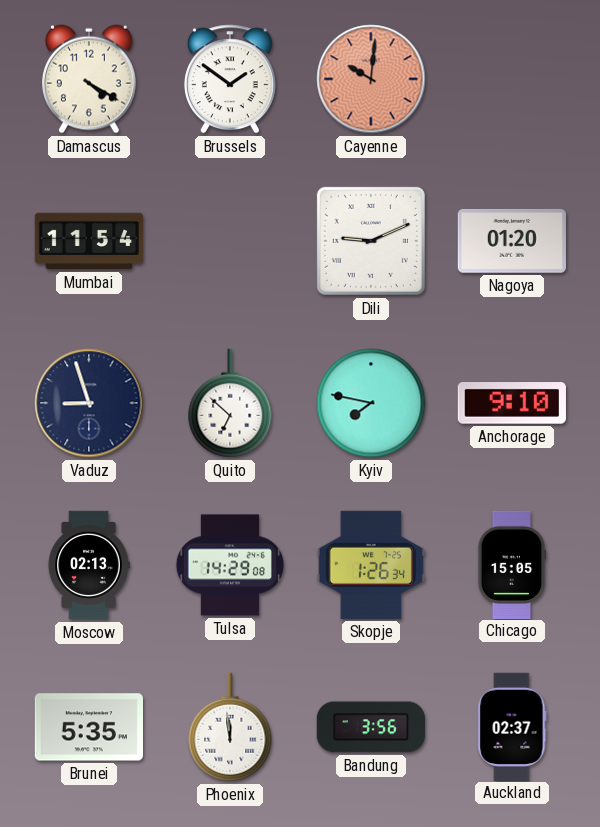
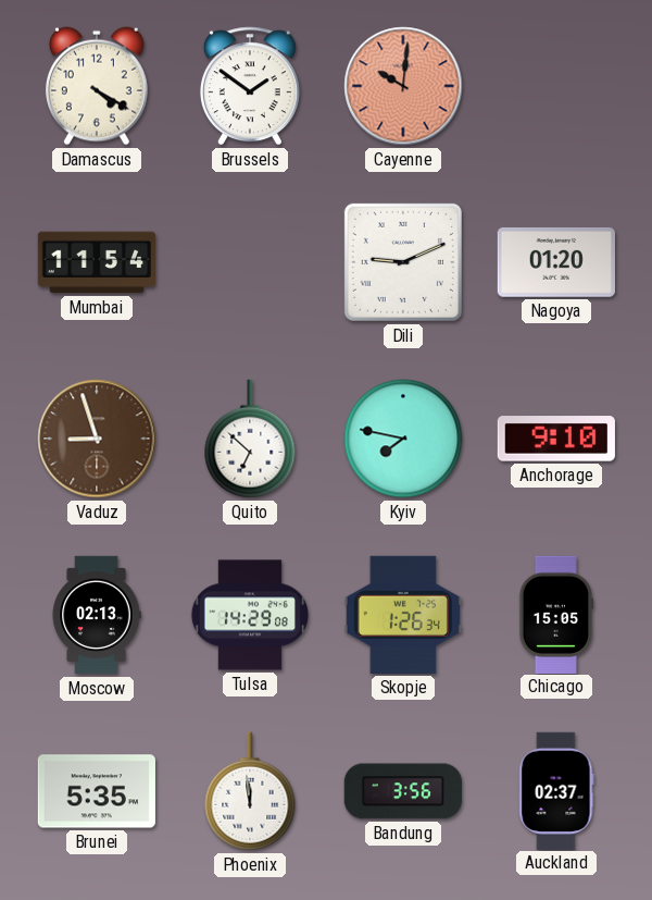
Vaduz dial: navy -> brown (97, 439)
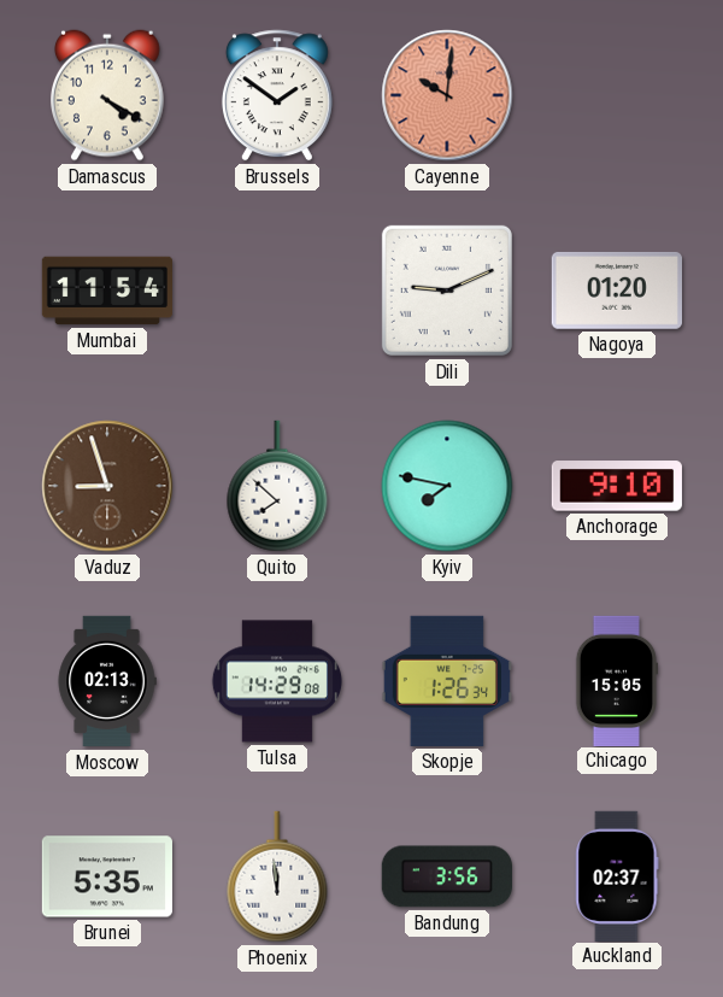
Quito: 6:52 -> 7:52 (277, 486)
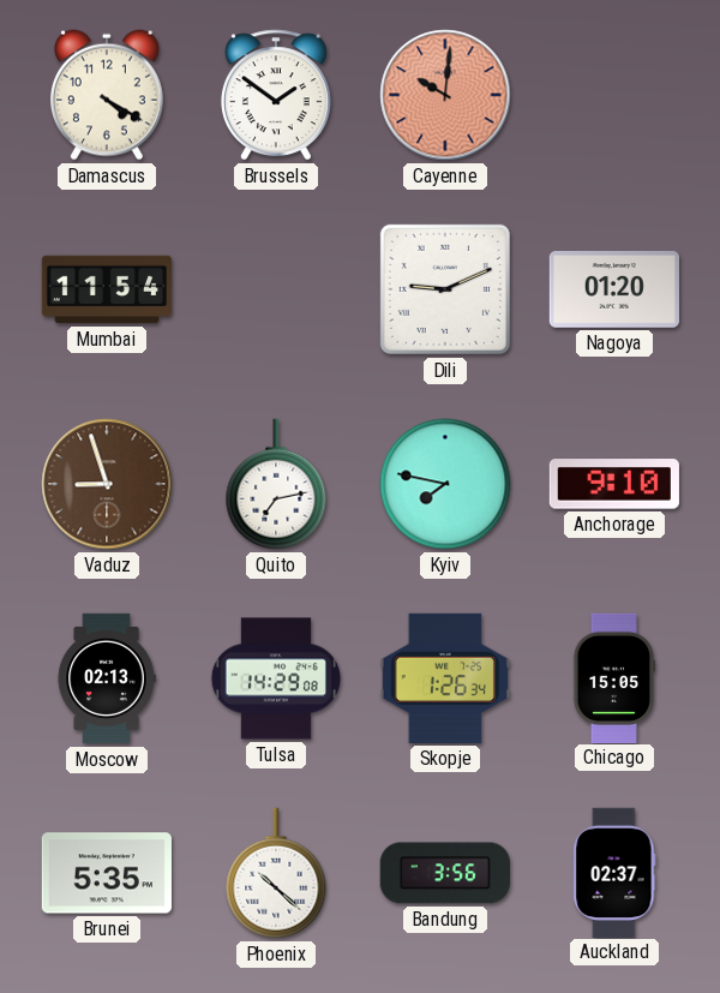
Quito: 7:52 -> 7:13 (276, 484)
Phoenix: 11:59 -> 10:22 (276, 873)
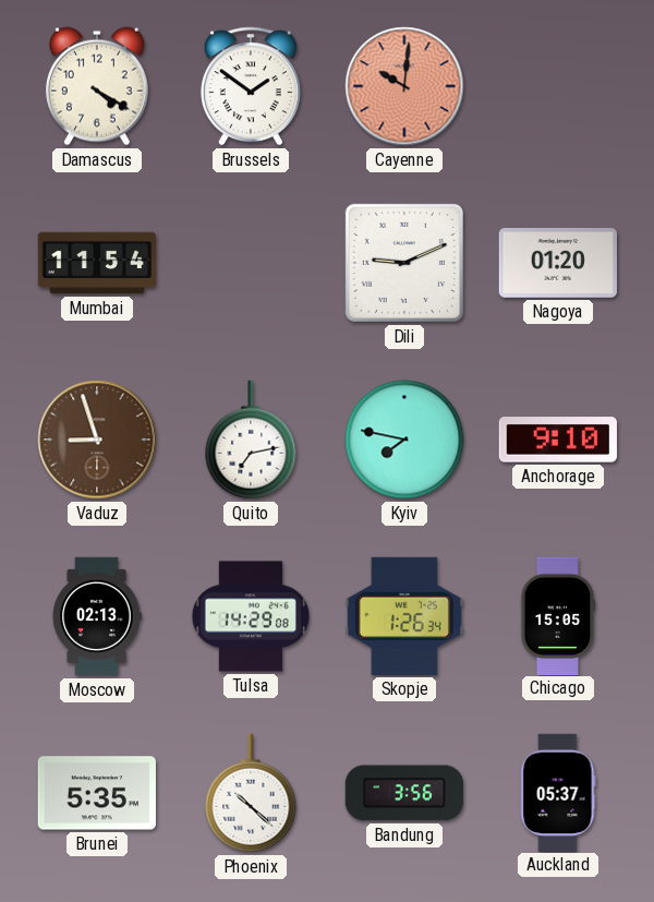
Auckland: 02:37 -> 05:37 (558, 792)
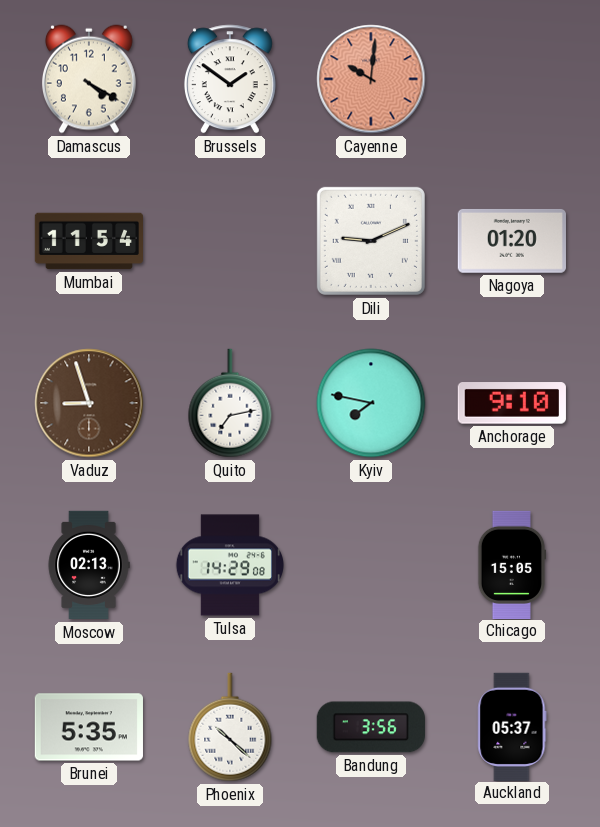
Skopje: 1:26 -> none (404, 616)
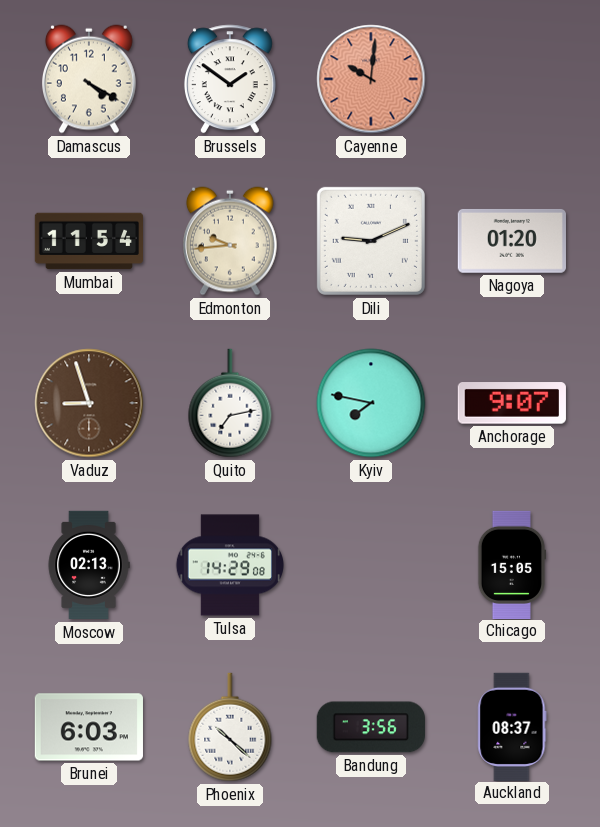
Edmonton: none -> 9:44 (230, 241)
Anchorage: 9:10 -> 9:07 (512, 403)
Brunei: 5:35 -> 6:03 (89, 727)
Auckland: 05:37 -> 08:37 (512, 726)
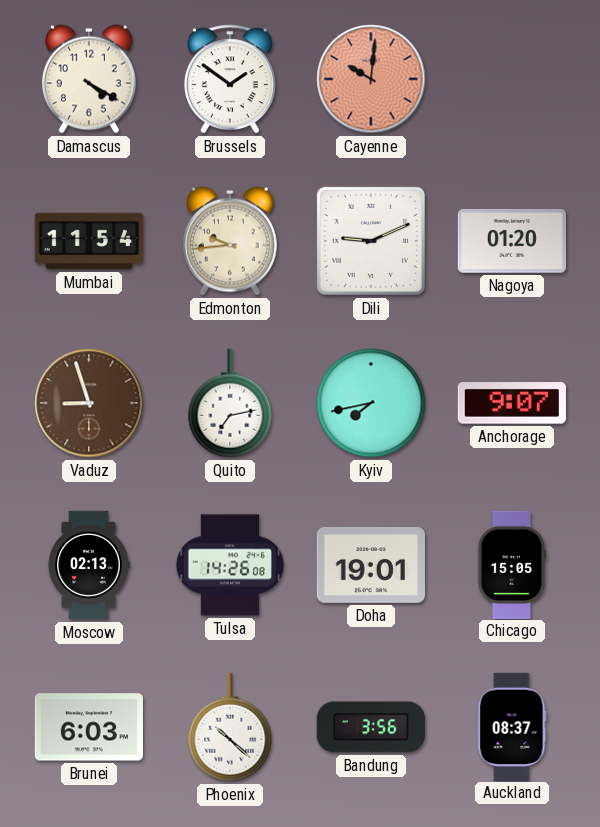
Kyiv: 7:47 -> 7:43 (371, 403)
Tulsa: 14:29 -> 14:26 (229, 565)
Doha: none -> 19:01 (371, 565)
